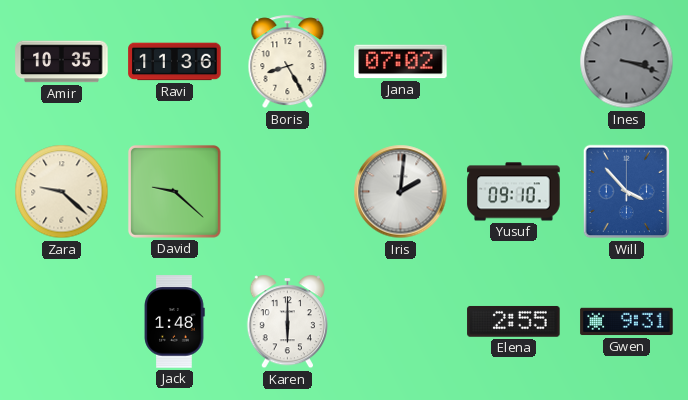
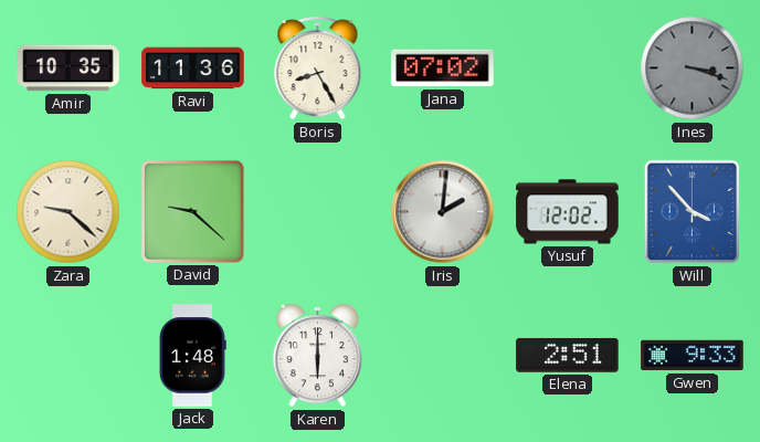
Yusuf: 09:10 -> 12:02 (568, 212)
Elena: 2:55 -> 2:51 (568, 356)
Gwen: 9:31 -> 9:33 (693, 356)
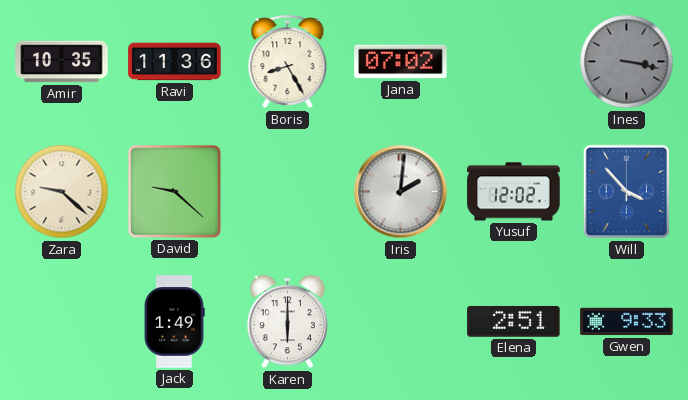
Ines: 3:18 -> 3:17 (627, 62)
Jack: 1:48 -> 1:49 (174, 322)
